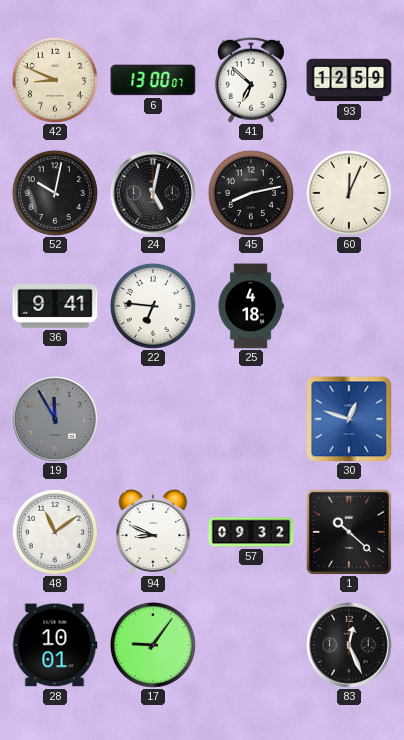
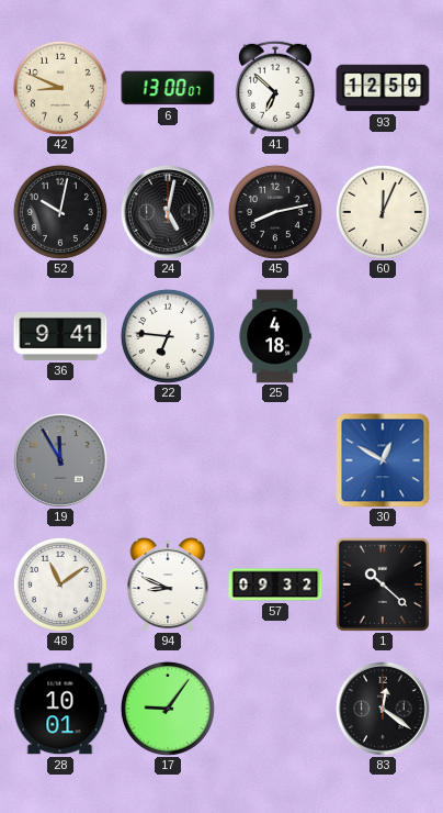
30: 12:48 -> 12:50 (383, 460)
83: 12:26 -> 12:21 (383, 709)
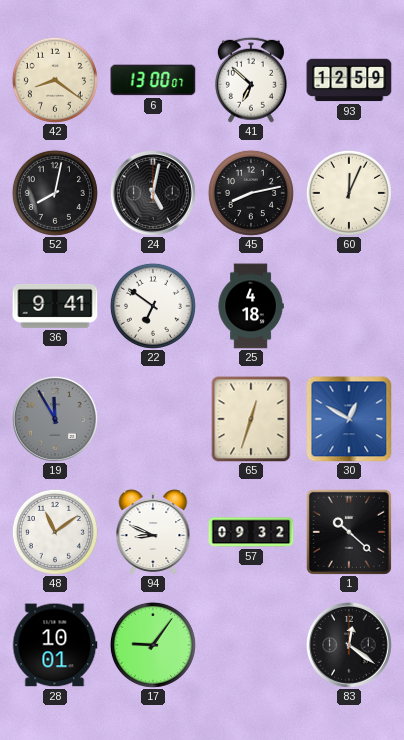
42: 8:49 -> 8:21 (55, 80)
52: 10:02 -> 8:02 (55, 193)
22: 6:46 -> 6:51 (153, 306)
65: none -> 12:33 (251, 419)
